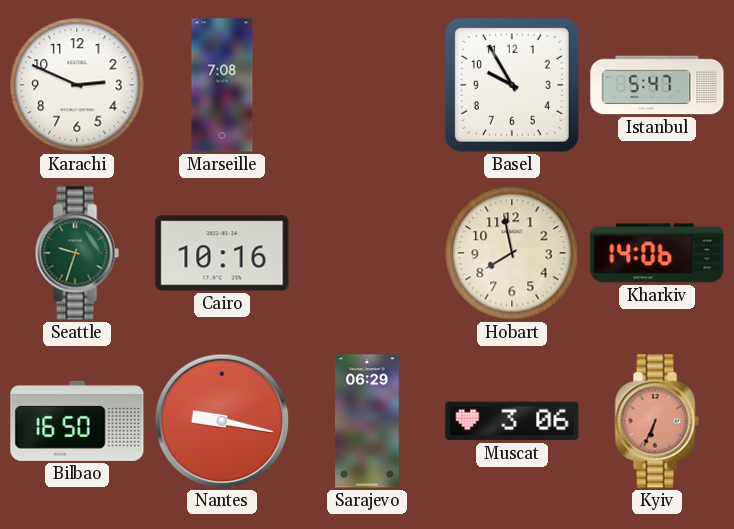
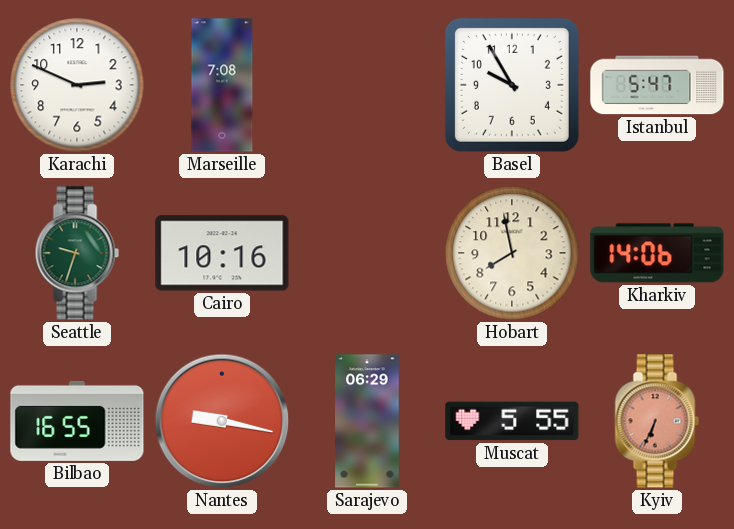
Bilbao: 16:50 -> 16:55 (77, 421)
Muscat: 3:06 -> 5:55 (512, 421)
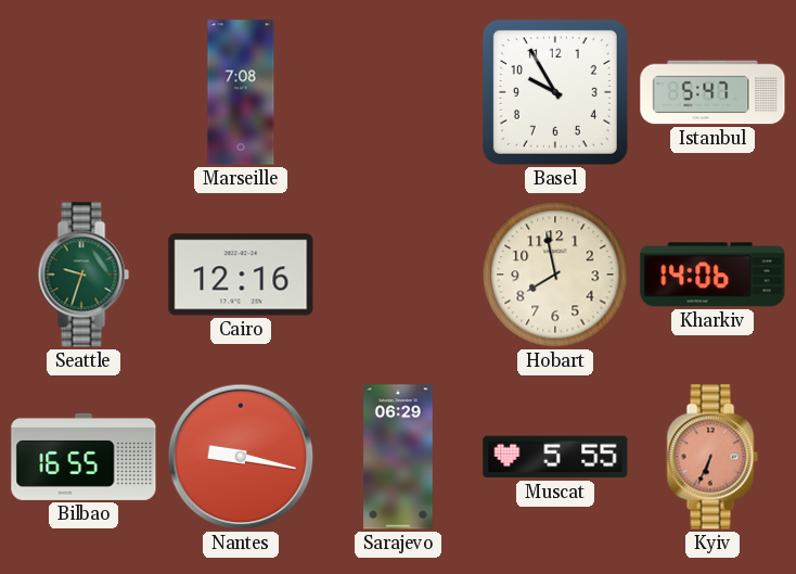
Karachi: 2:49 -> none (77, 85)
Cairo: 10:16 -> 12:16 (241, 275)
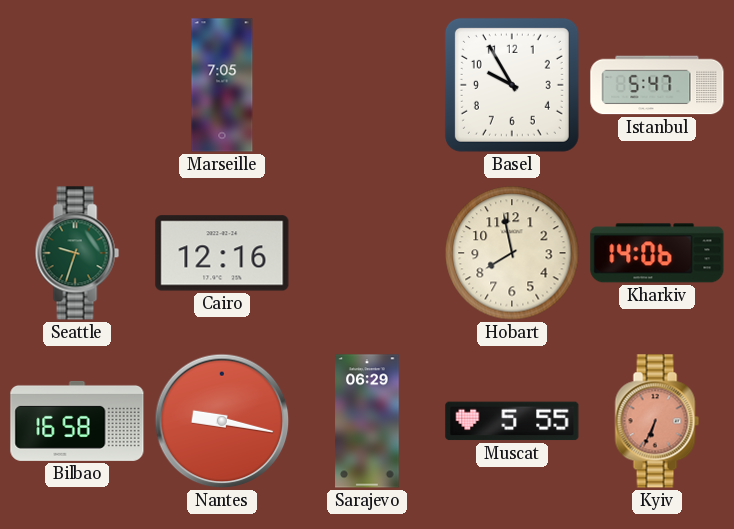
Marseille: 7:08 -> 7:05 (222, 85)
Bilbao: 16:55 -> 16:58 (77, 421)
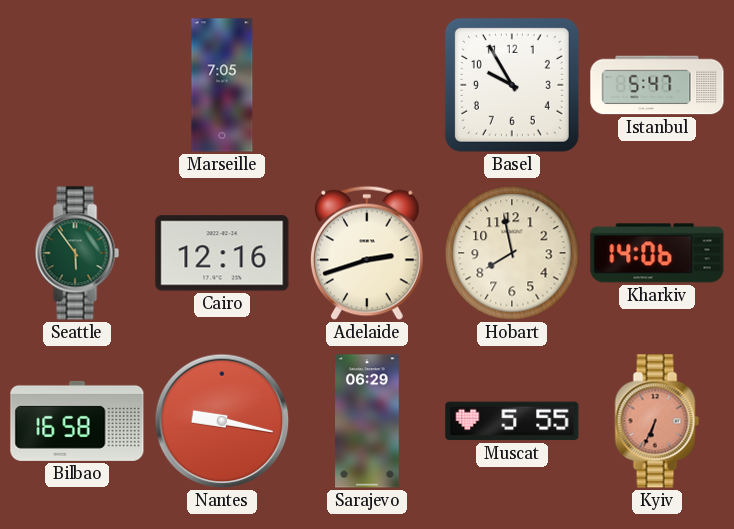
Seattle: 9:33 -> 5:54 (77, 253)
Adelaide: none -> 2:42 (367, 253)
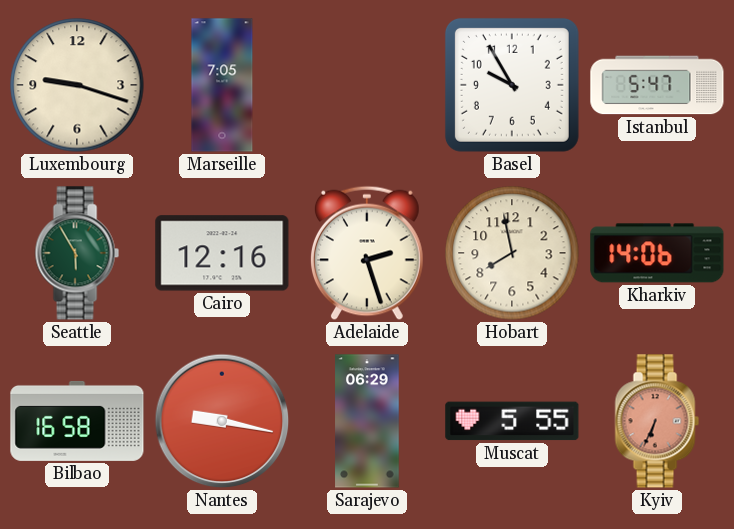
Luxembourg: none -> 9:18 (77, 85)
Seattle: 5:54 -> 5:55 (77, 253)
Adelaide: 2:42 -> 2:27 (367, 253)
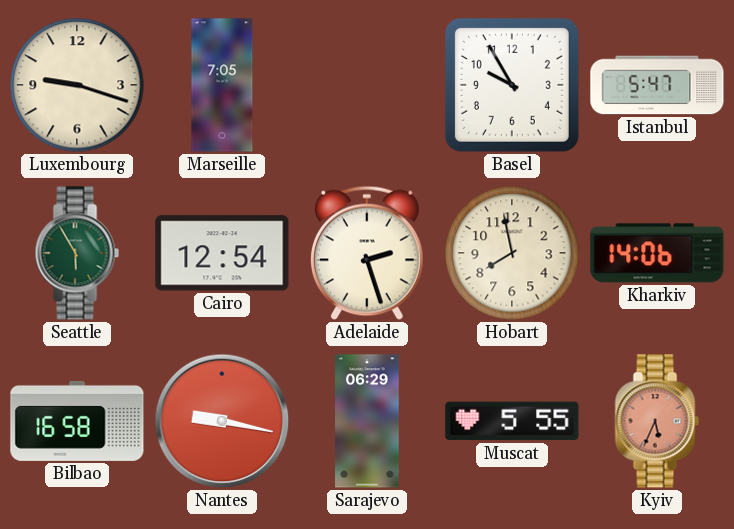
Cairo: 12:16 -> 12:54 (222, 253)
Kyiv: 6:34 -> 5:34 (657, 421)
